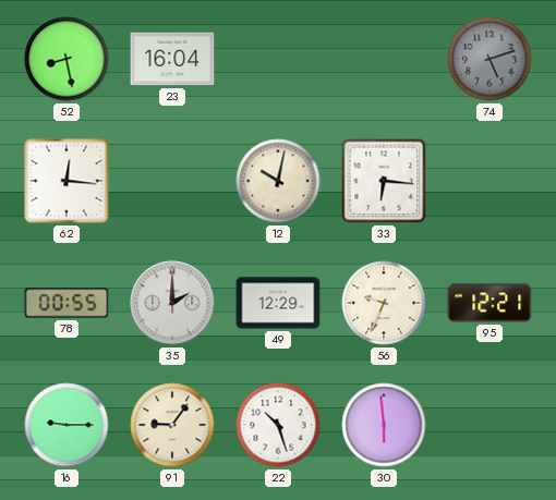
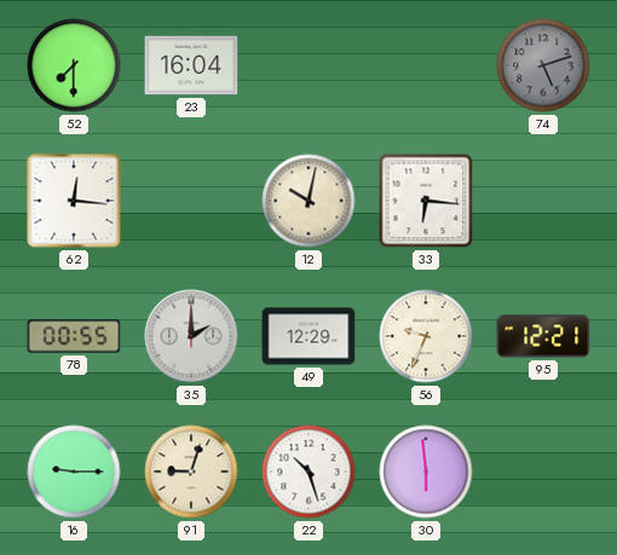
52: 8:28 -> 7:30 (74, 65)
91: 9:06 -> 9:03 (191, 472)
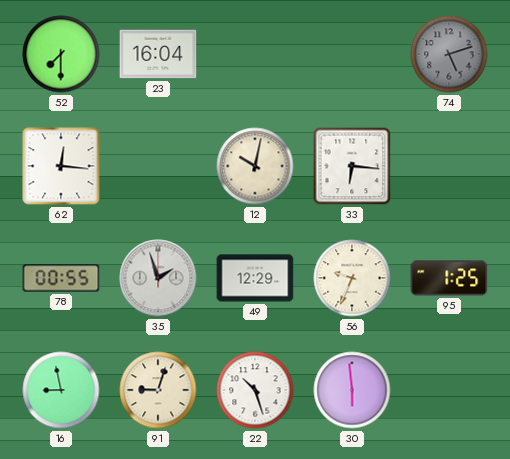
35: 2:00 -> 1:57 (158, 278)
95: 12:21 -> 1:25 (449, 278)
16: 9:15 -> 8:58 (61, 390)
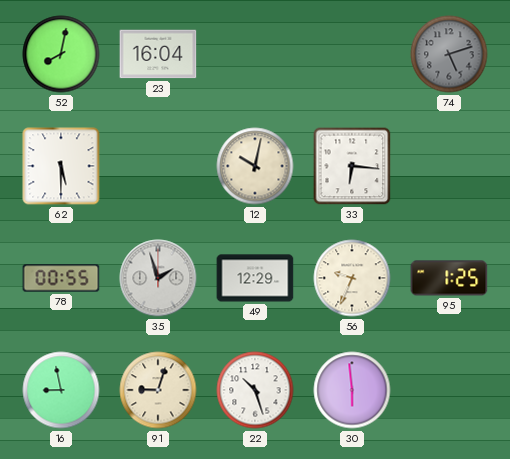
52: 7:30 -> 8:02 (61, 54)
62: 12:16 -> 5:30 (61, 166)
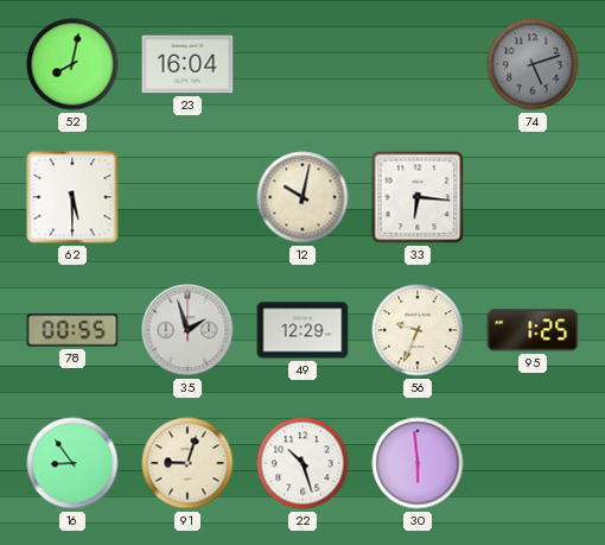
16: 8:58 -> 8:54 (72, 463)
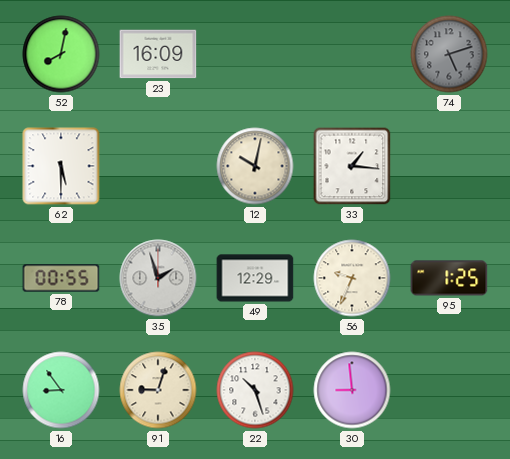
23: 16:04 -> 16:09 (158, 54)
33: 6:16 -> 1:16 (352, 166)
30: 5:59 -> 8:59 (352, 390)
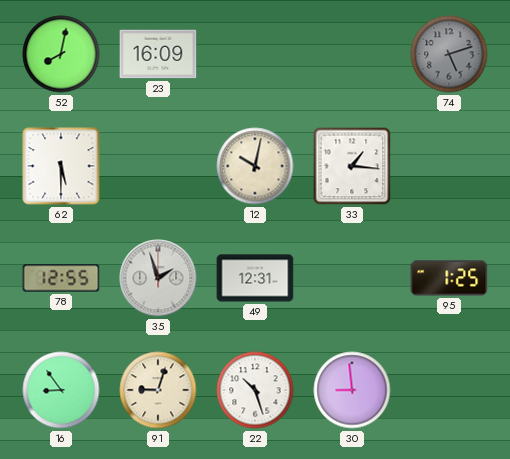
78: 00:55 -> 12:55 (61, 278)
49: 12:29 -> 12:31 (255, 278)
56: 9:34 -> none (352, 278)
